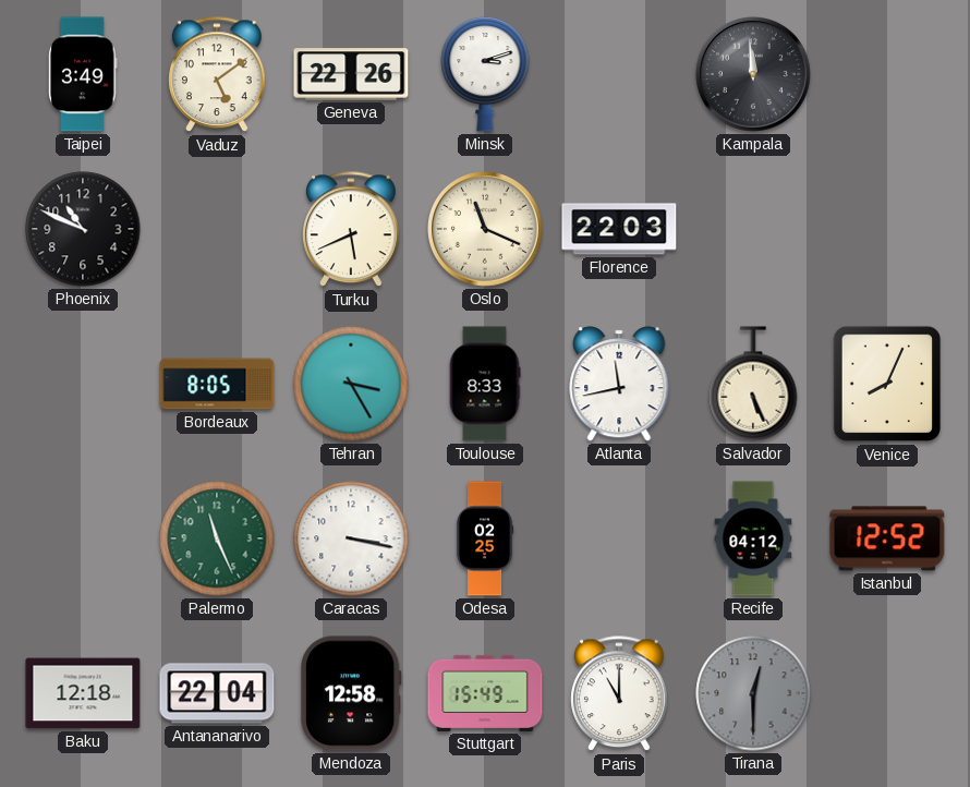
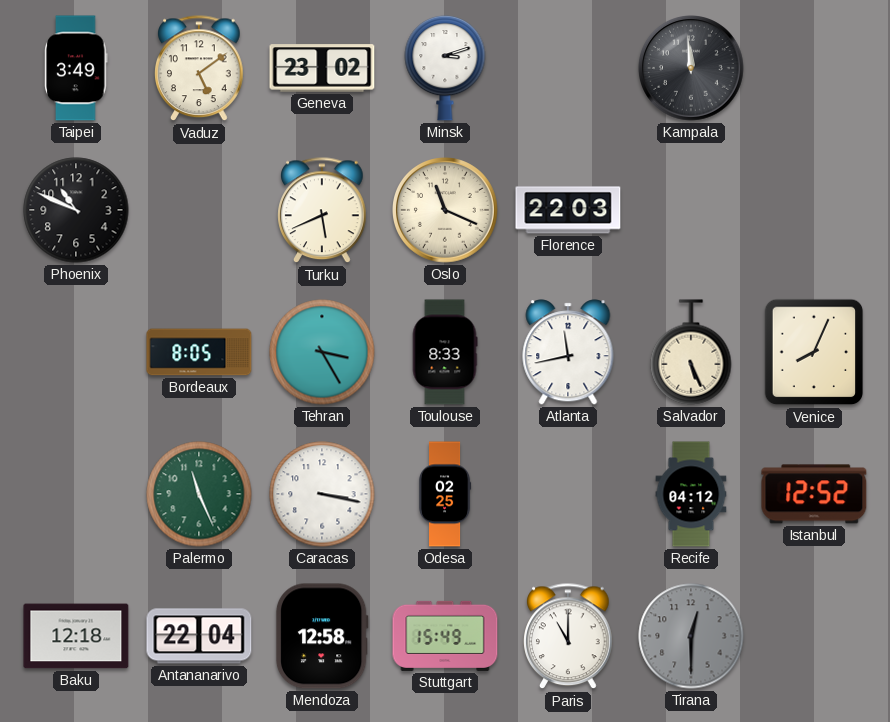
Geneva: 22:26 -> 23:02 (322, 68)
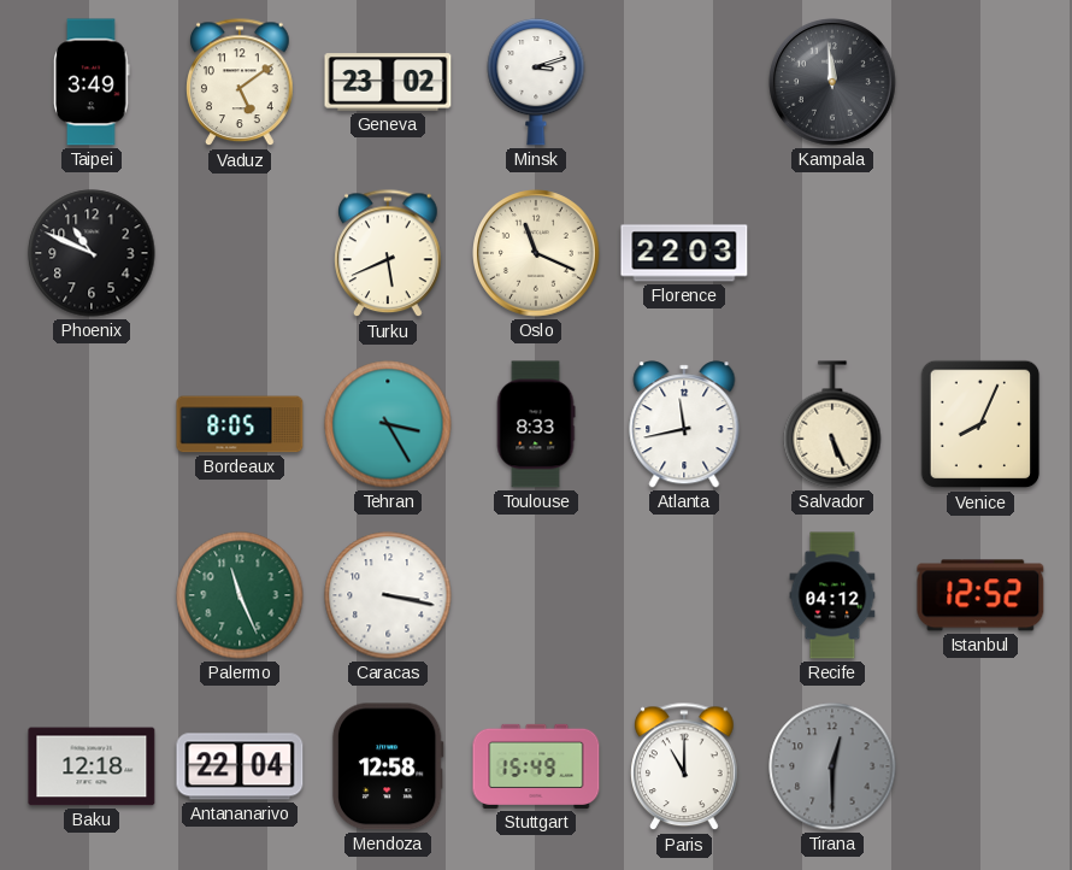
Odesa: 02:25 -> none (445, 494)
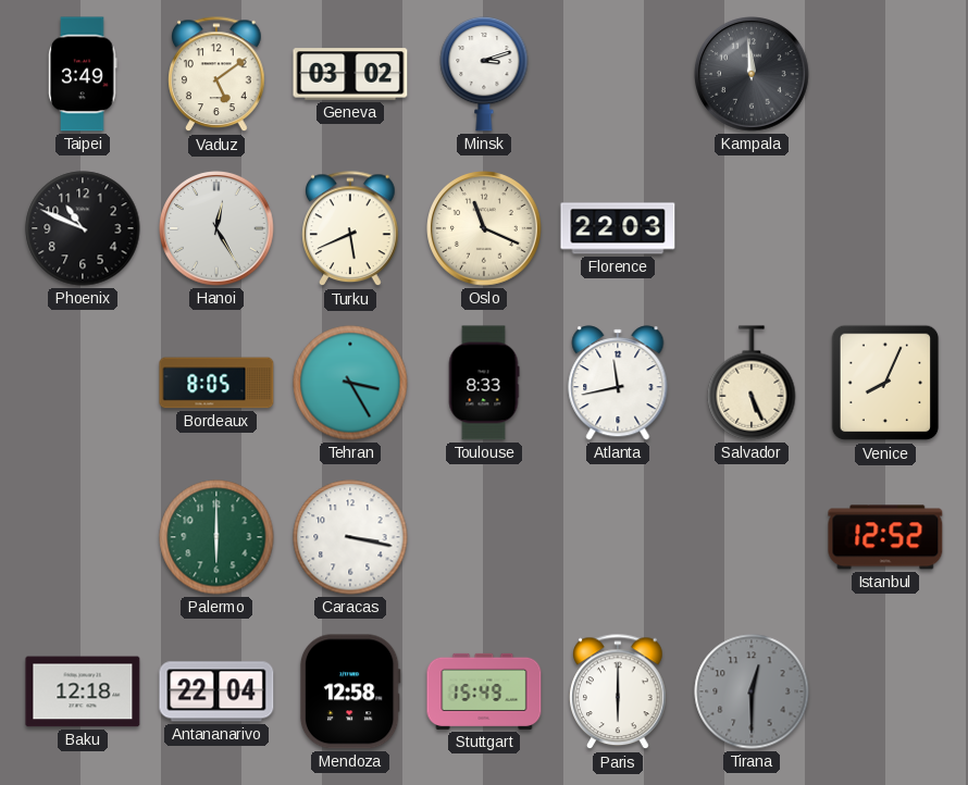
Geneva: 23:02 -> 03:02 (350, 74)
Hanoi: none -> 12:25 (218, 229)
Palermo: 11:26 -> 6:00 (216, 537)
Recife: 04:12 -> none (832, 595)
Paris: 11:00 -> 6:00 (618, 693)
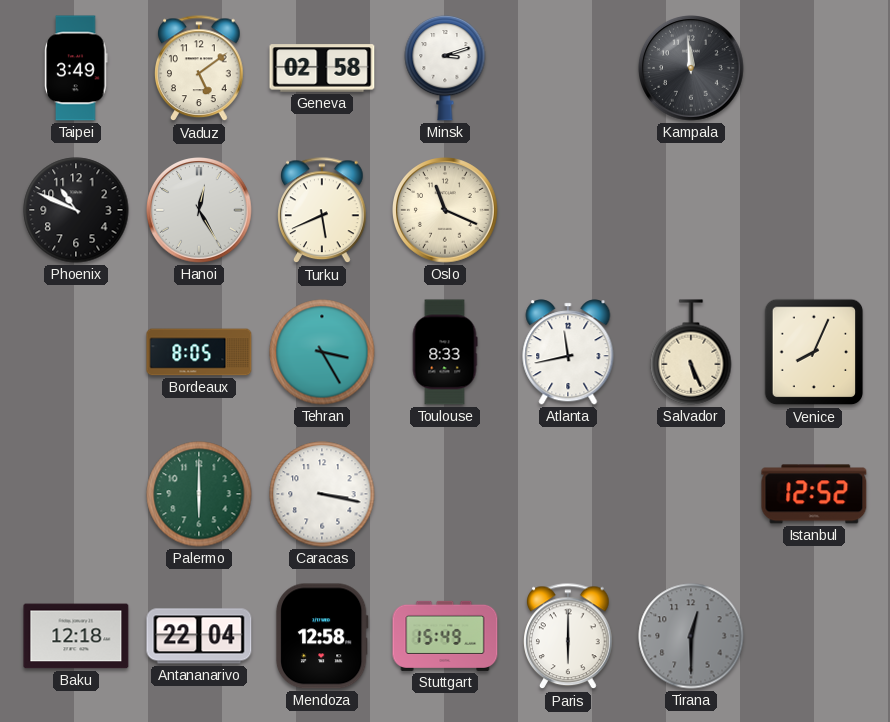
Geneva: 03:02 -> 02:58 (322, 68)
Florence: 22:03 -> none (618, 228)
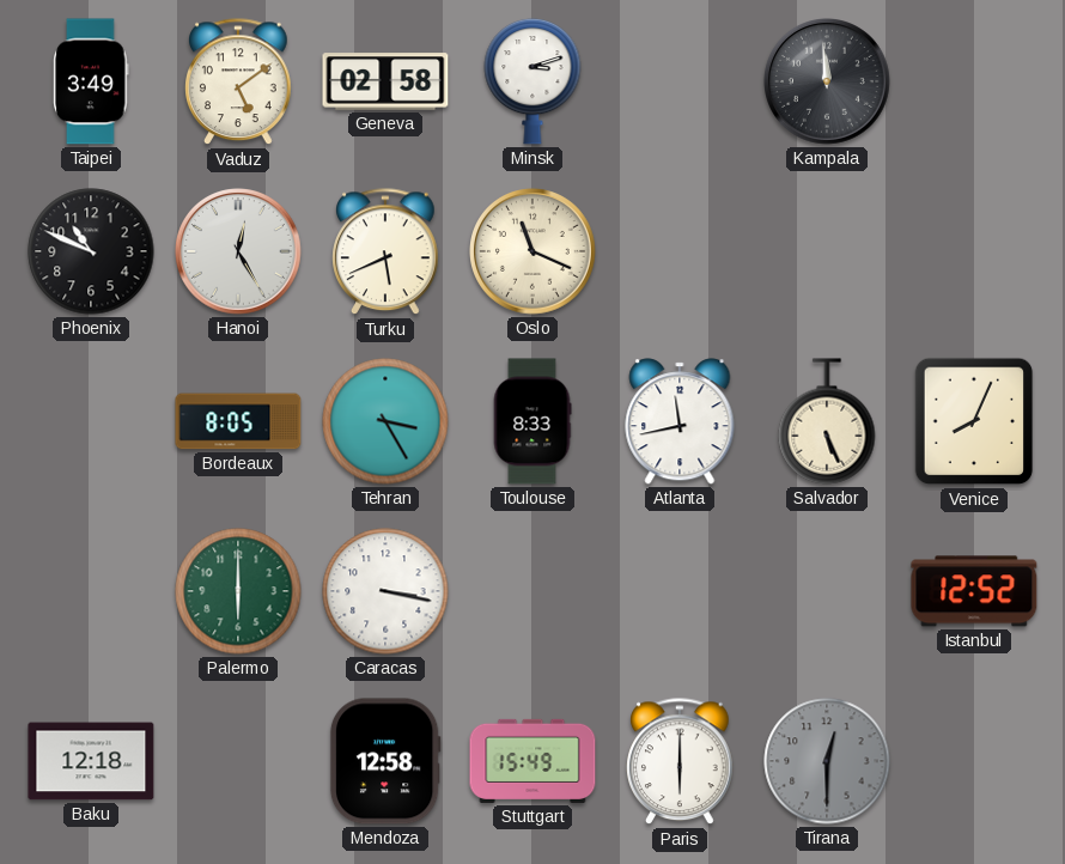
Antananarivo: 22:04 -> none (199, 636)
